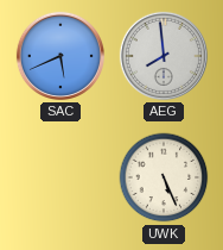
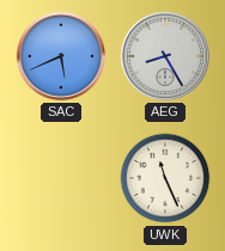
AEG: 7:59 -> 8:25 (165, 56)
UWK: 5:26 -> 11:26 (165, 178)
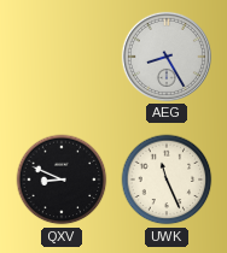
SAC: 5:41 -> none (61, 56)
QXV: none -> 8:49 (62, 180)
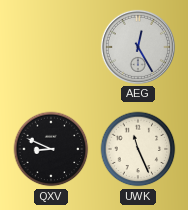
AEG: 8:25 -> 12:25 (138, 47)
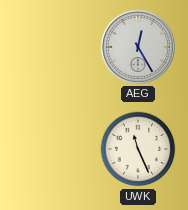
QXV: 8:49 -> none (51, 149)
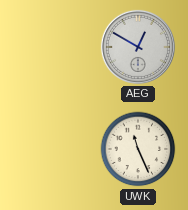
AEG: 12:25 -> 12:50 (138, 47)
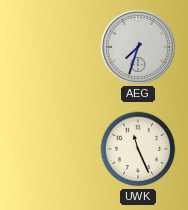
AEG: 12:50 -> 7:33 (138, 47)
